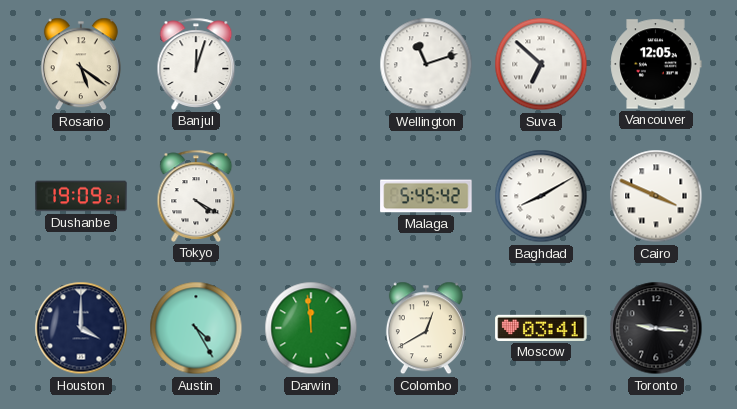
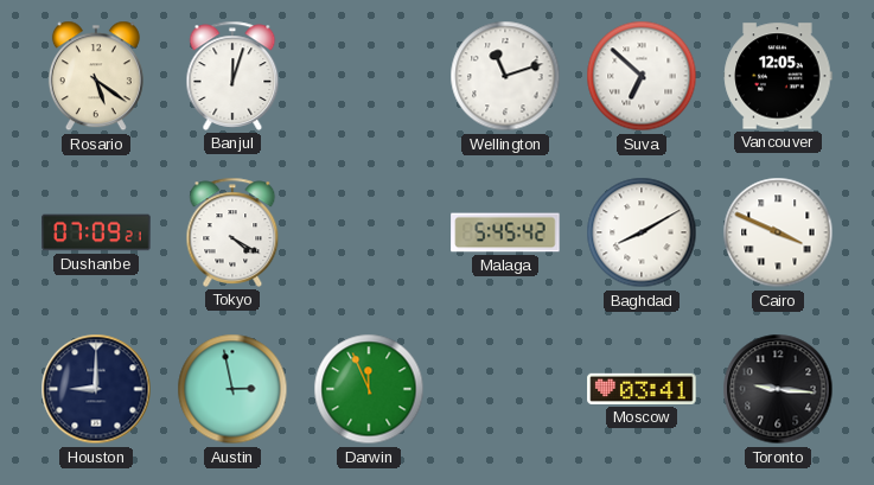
Dushanbe: 19:09 -> 07:09 (96, 232)
Houston: 4:00 -> 9:00 (96, 389)
Austin: 4:25 -> 2:58 (232, 389)
Darwin: 11:59 -> 11:56 (369, 389)
Colombo: 12:40 -> none (426, 328)
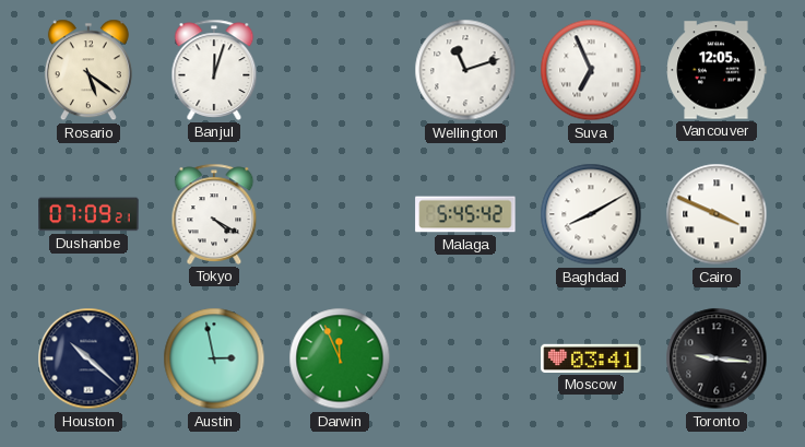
Suva: 6:52 -> 6:56 (591, 70)
Houston: 9:00 -> 10:22 (88, 358)
